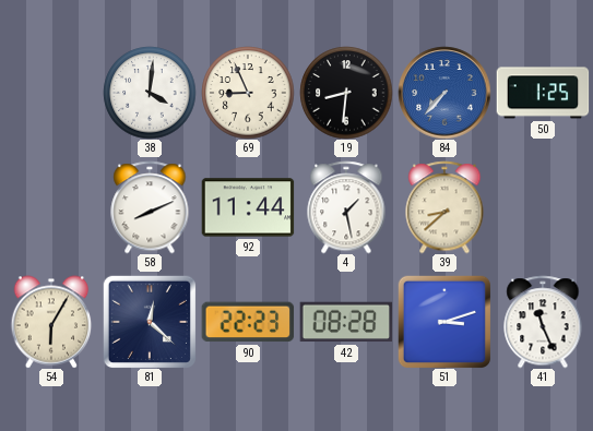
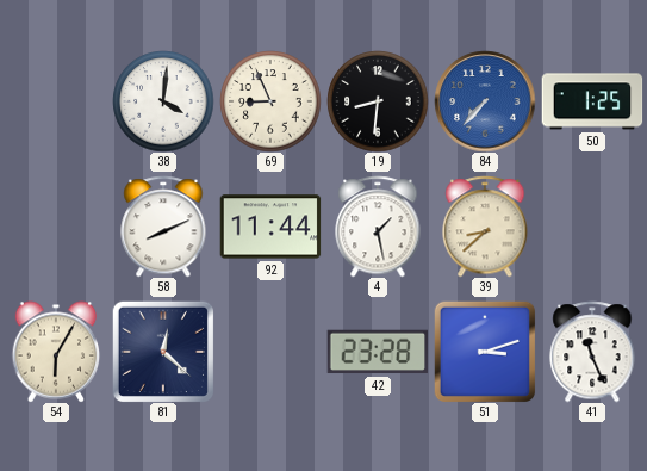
90: 22:23 -> none (248, 322)
42: 08:28 -> 23:28 (378, 352)
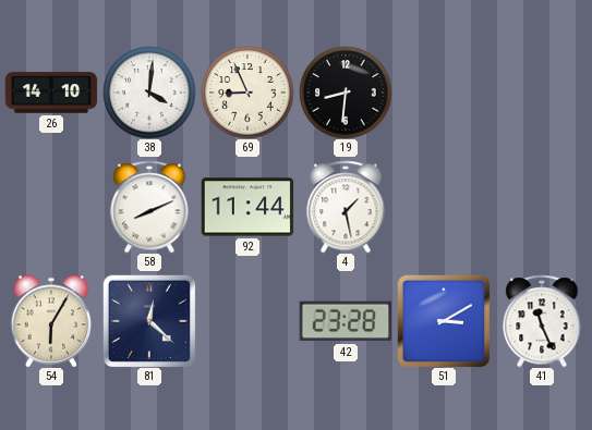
26: none -> 14:10 (51, 93)
84: 7:37 -> none (485, 101)
50: 1:25 -> none (592, 101)
39: 8:38 -> none (485, 227)
51: 3:12 -> 3:10 (444, 321)
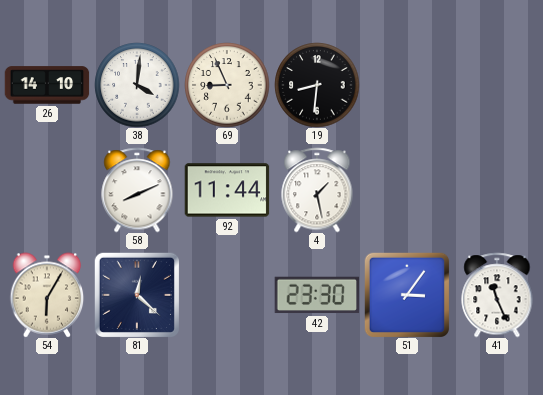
42: 23:28 -> 23:30 (317, 295)
51: 3:10 -> 3:06 (407, 295)
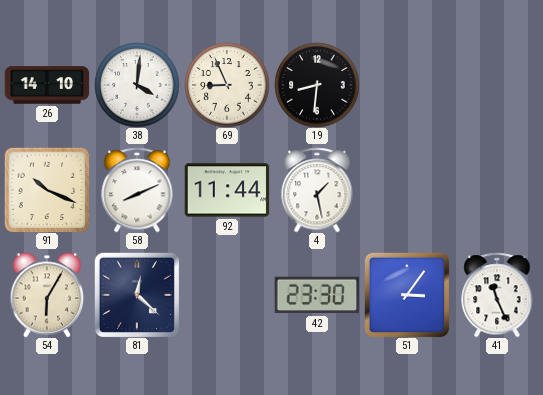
91: none -> 10:19 (47, 190)
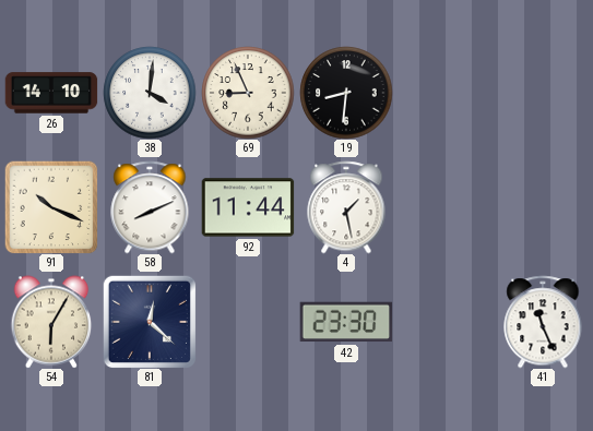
51: 3:06 -> none (407, 295)
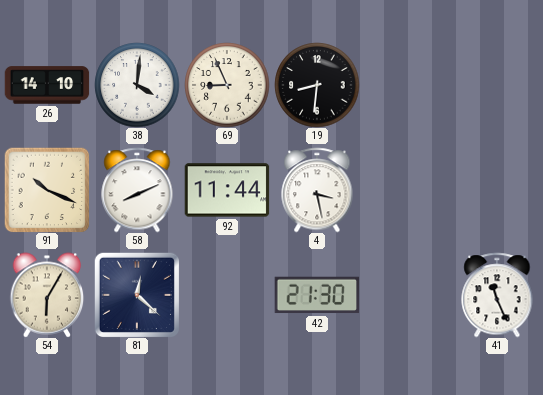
4: 1:28 -> 3:28 (317, 190)
42: 23:30 -> 21:30 (317, 295)
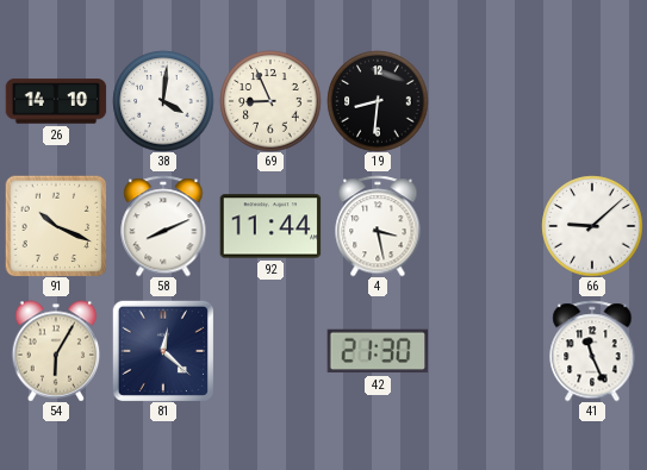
66: none -> 9:08 (592, 226)
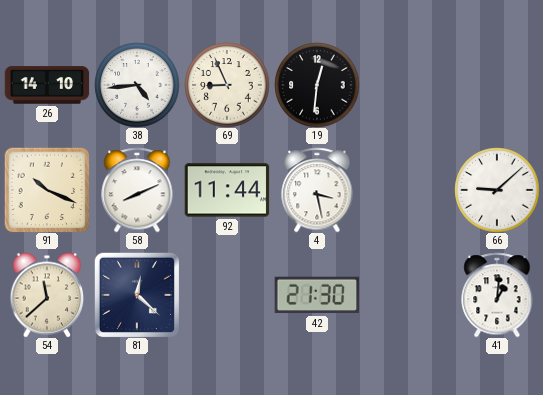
38: 4:01 -> 4:44 (137, 85)
19: 8:31 -> 12:31 (317, 85)
54: 6:05 -> 11:38 (47, 295)
41: 11:26 -> 1:01 (497, 295)
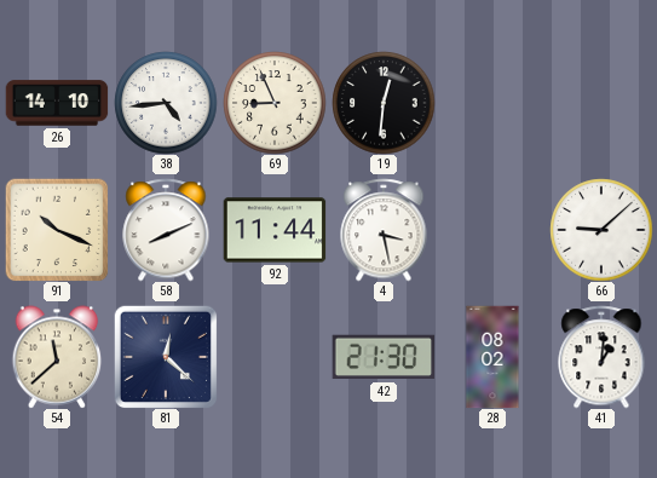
28: none -> 08:02 (492, 357)
